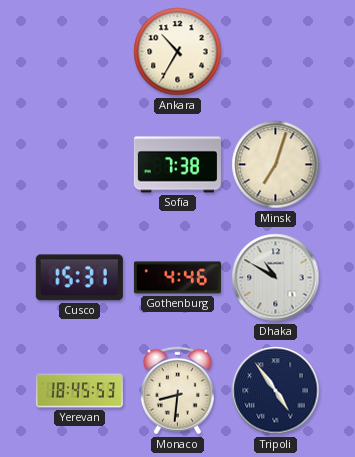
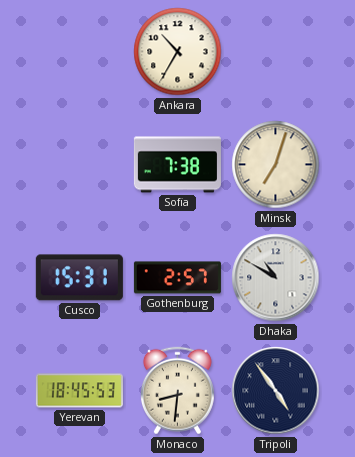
Gothenburg: 4:46 -> 2:57 (177, 278)
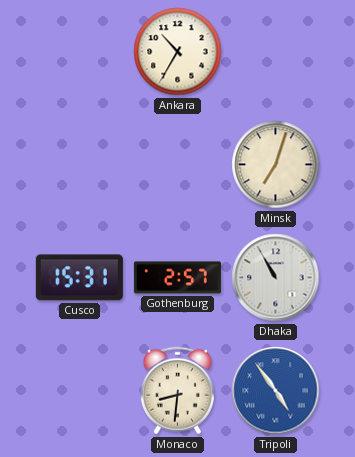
Sofia: 7:38 -> none (177, 165)
Dhaka: 10:50 -> 10:55 (276, 278)
Yerevan: 18:45 -> none (79, 391)
Tripoli dial: navy -> blue (276, 391)
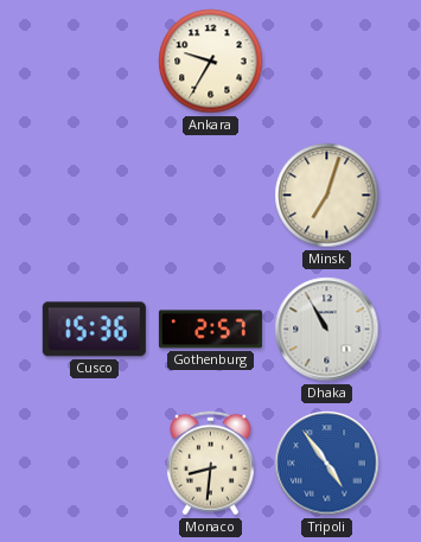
Ankara: 10:35 -> 9:35 (211, 62)
Cusco: 15:31 -> 15:36 (94, 330)
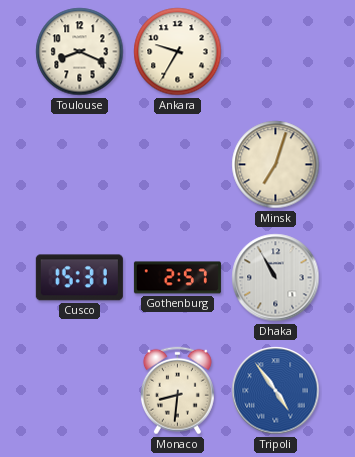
Toulouse: none -> 8:19 (80, 52)
Cusco: 15:36 -> 15:31 (79, 278)
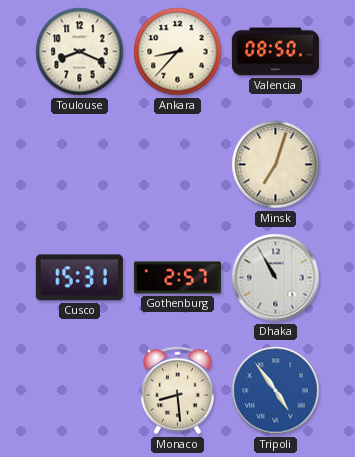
Ankara: 9:35 -> 8:37 (178, 52)
Valencia: none -> 08:50 (275, 52)
Monaco: 8:31 -> 8:29 (177, 391)
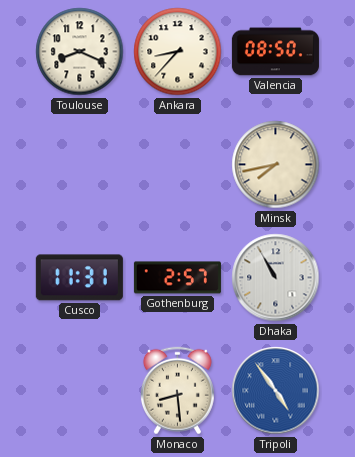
Minsk: 7:03 -> 7:43 (276, 165)
Cusco: 15:31 -> 11:31 (79, 278)
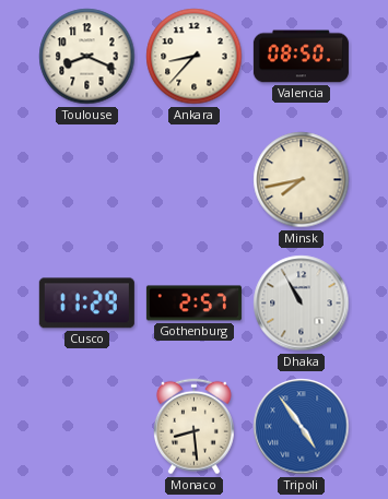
Cusco: 11:31 -> 11:29 (86, 304)
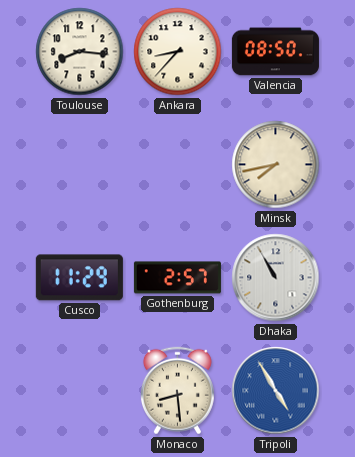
Toulouse: 8:19 -> 8:16 (80, 52)
Tripoli: 4:54 -> 4:55 (276, 391)
